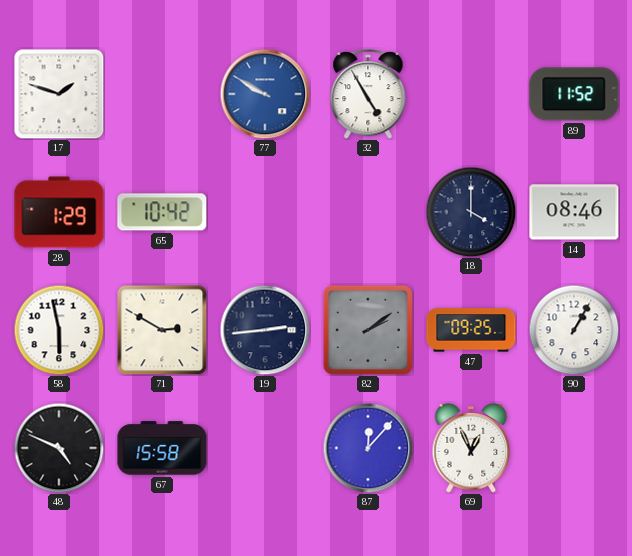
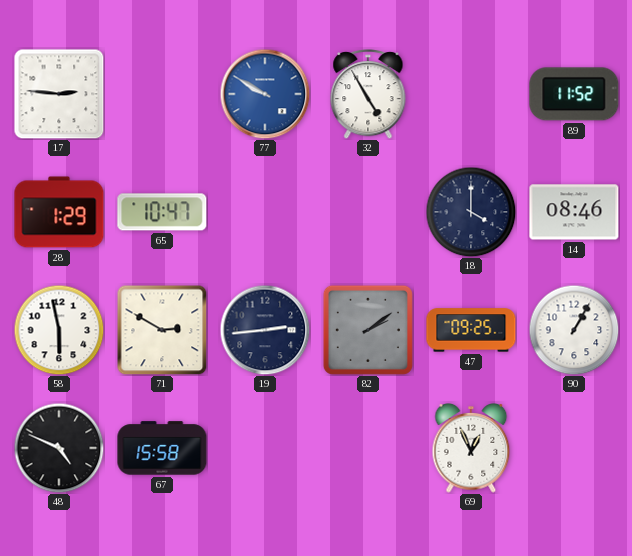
17: 1:48 -> 2:46 (59, 94)
65: 10:42 -> 10:47 (162, 212)
87: 12:07 -> none (368, 448)
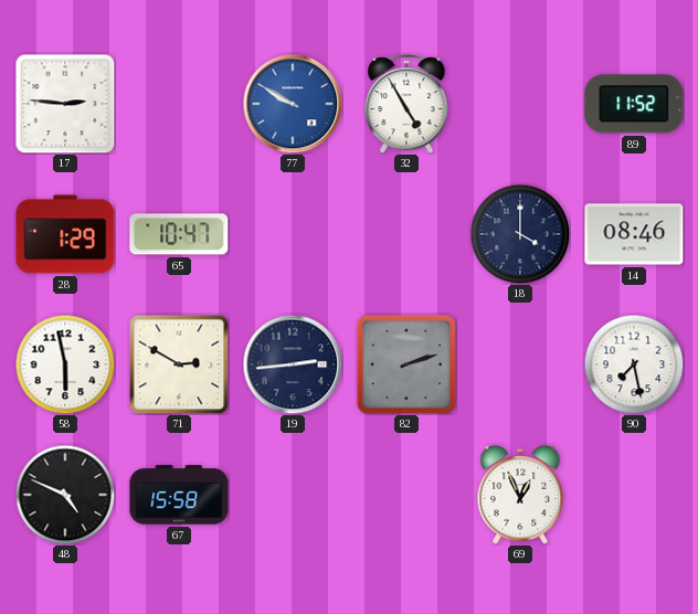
82: 2:09 -> 2:12 (406, 364)
47: 09:25 -> none (471, 330)
90: 1:05 -> 7:28 (634, 364)
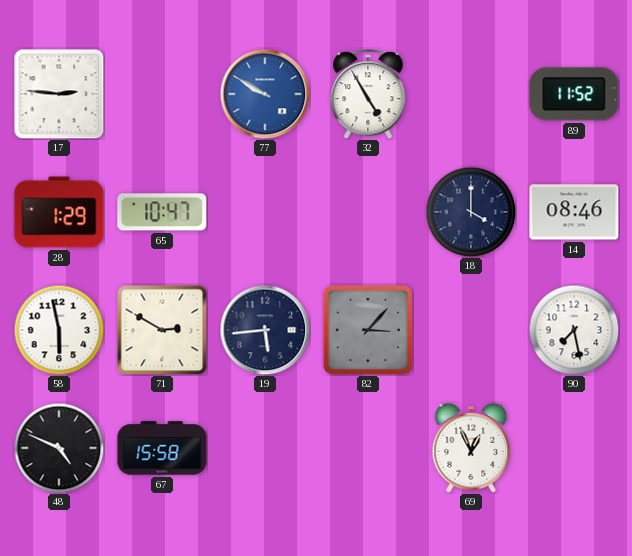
19: 2:44 -> 5:44 (265, 330)
82: 2:12 -> 3:07 (368, 330)
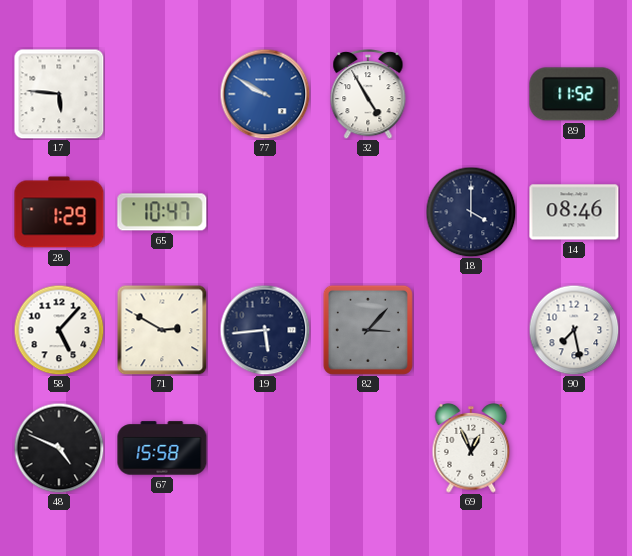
17: 2:46 -> 5:46 (59, 94)
58: 5:58 -> 5:07 (59, 330)
